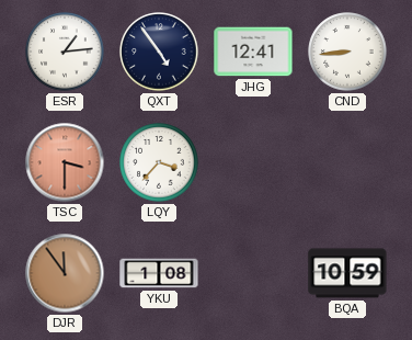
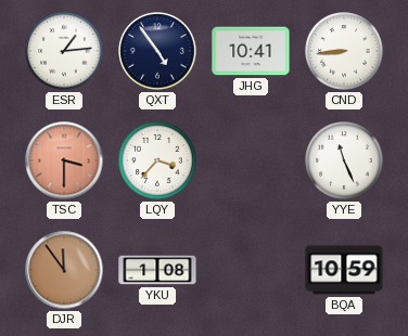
JHG: 12:41 -> 10:41 (251, 51)
YYE: none -> 11:26 (344, 160)
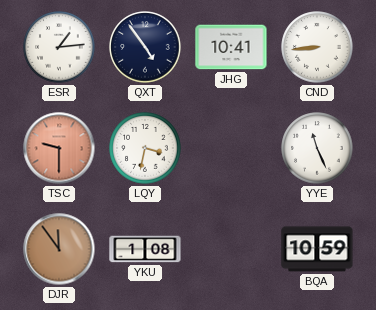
TSC: 3:30 -> 9:30 (59, 148)
LQY: 3:37 -> 3:32 (145, 148)
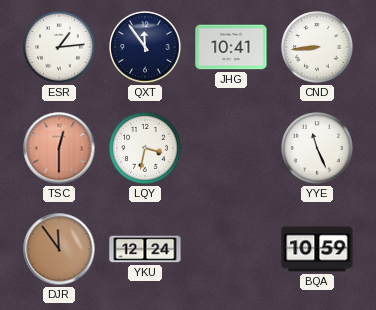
QXT: 4:54 -> 11:54 (145, 47)
TSC: 9:30 -> 12:30 (59, 148)
YKU: 1:08 -> 12:24 (145, 249)
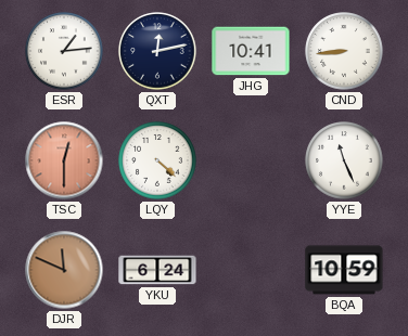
QXT: 11:54 -> 12:13 (157, 51)
LQY: 3:32 -> 4:22 (157, 160)
DJR: 11:54 -> 11:49 (64, 270)
YKU: 12:24 -> 6:24 (157, 270)
